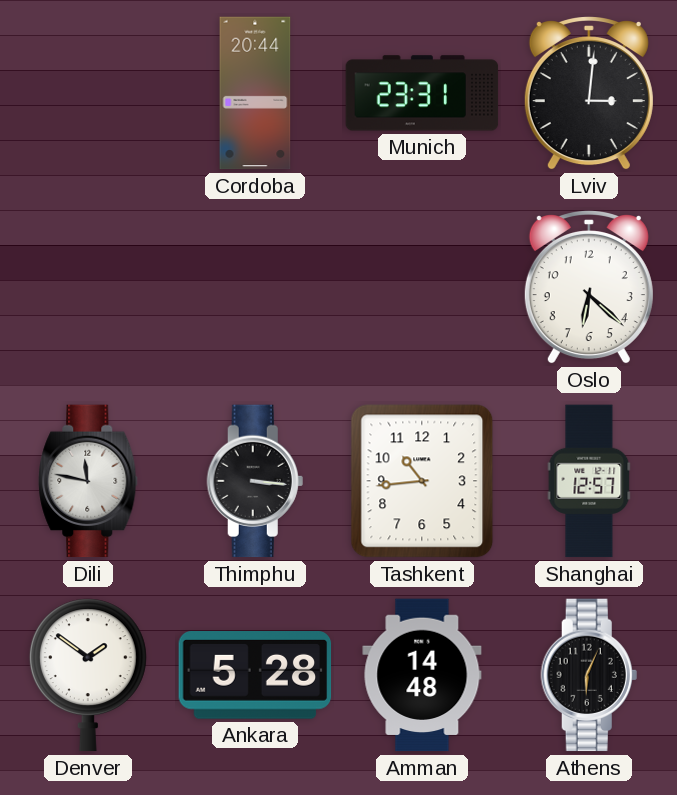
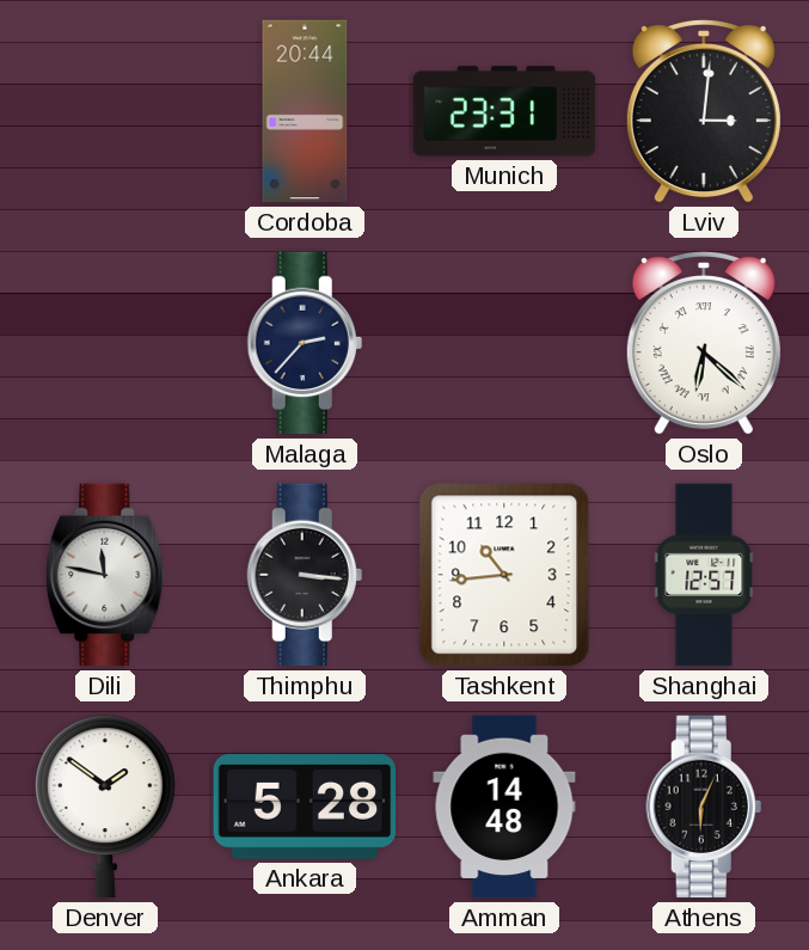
Malaga: none -> 2:37 (305, 343)
Oslo numerals: Arabic -> Roman (704, 344)
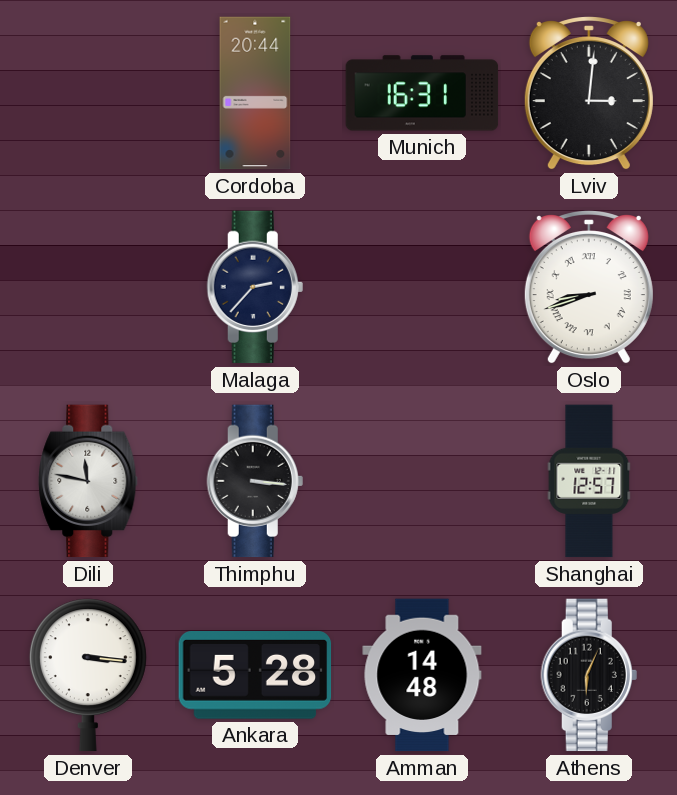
Munich: 23:31 -> 16:31 (422, 93)
Oslo: 6:22 -> 8:42 (589, 288)
Tashkent: 10:44 -> none (504, 575)
Denver: 1:51 -> 3:16 (88, 675)
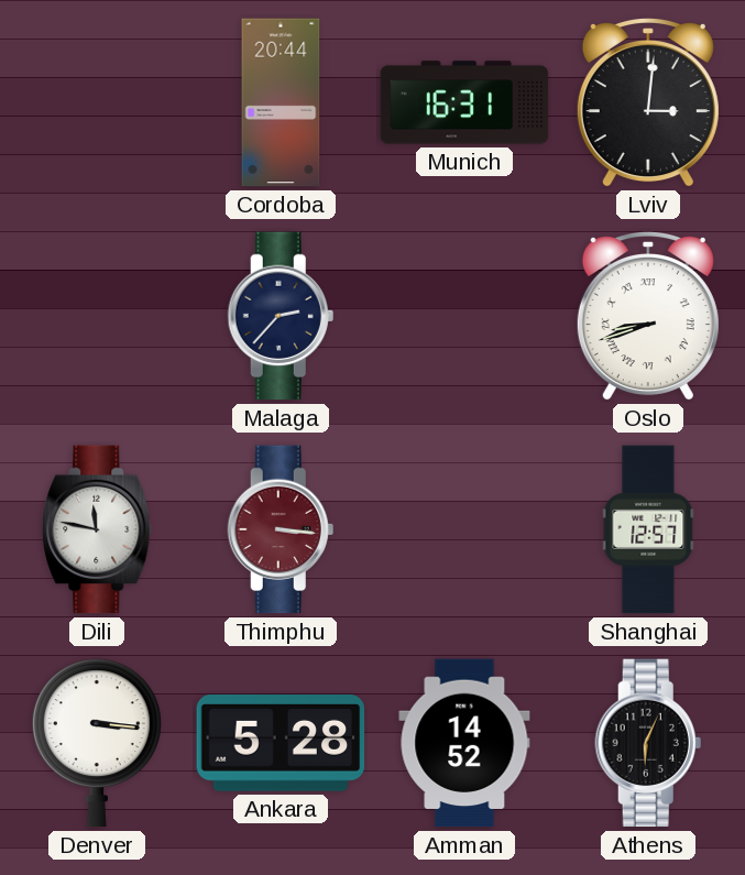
Thimphu dial: black -> burgundy (281, 529)
Amman: 14:48 -> 14:52 (464, 743)
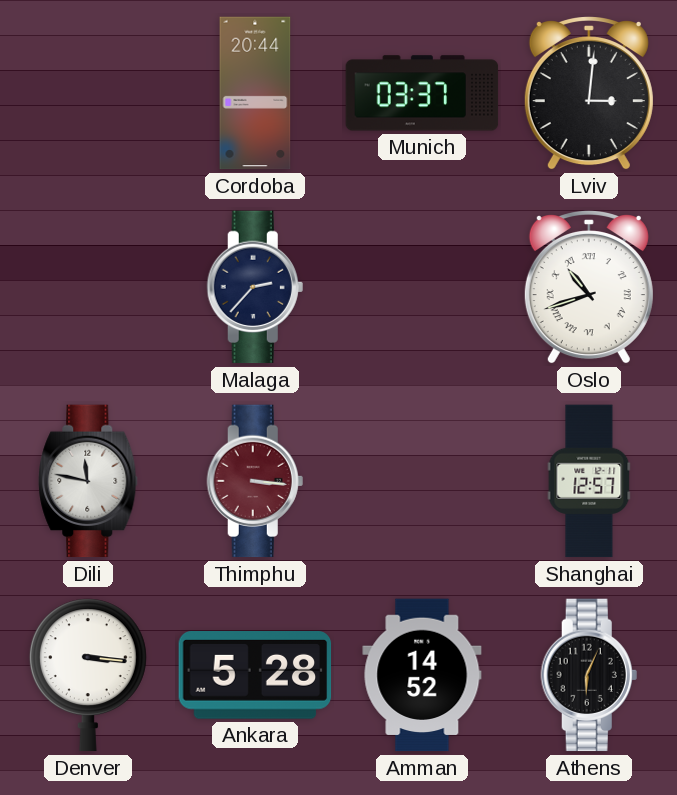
Munich: 16:31 -> 03:37 (422, 93)
Oslo: 8:42 -> 10:42 (589, 288)
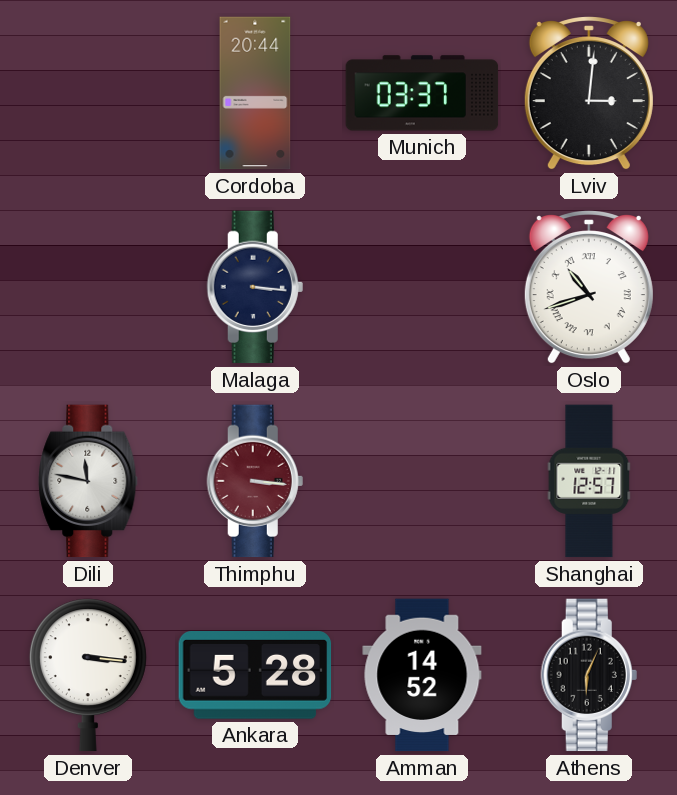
Malaga: 2:37 -> 3:16 (255, 287)
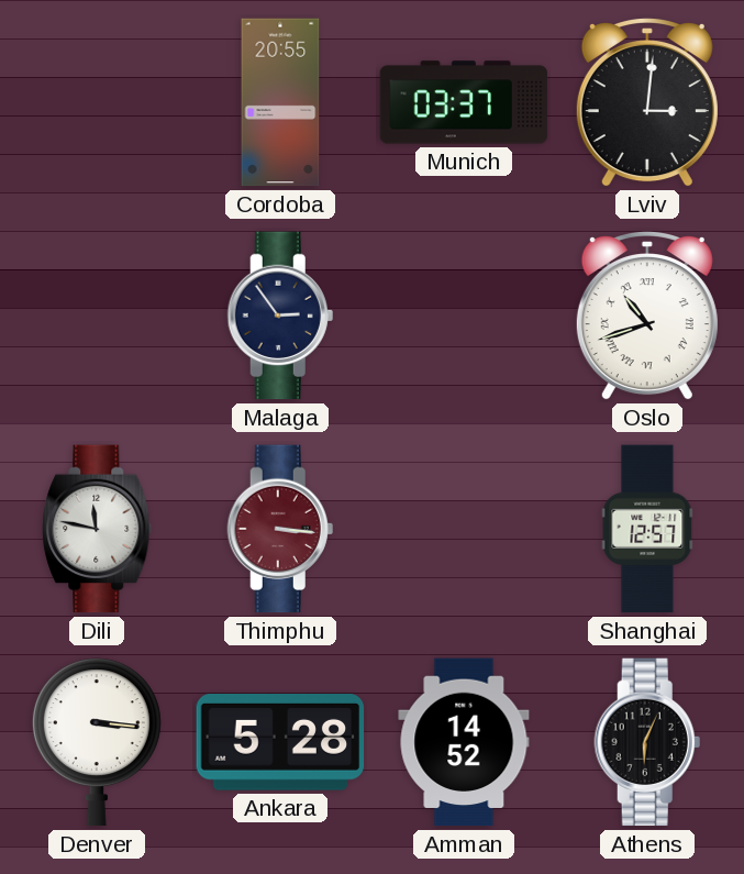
Cordoba: 20:44 -> 20:55 (280, 102)
Malaga: 3:16 -> 2:54 (280, 316)
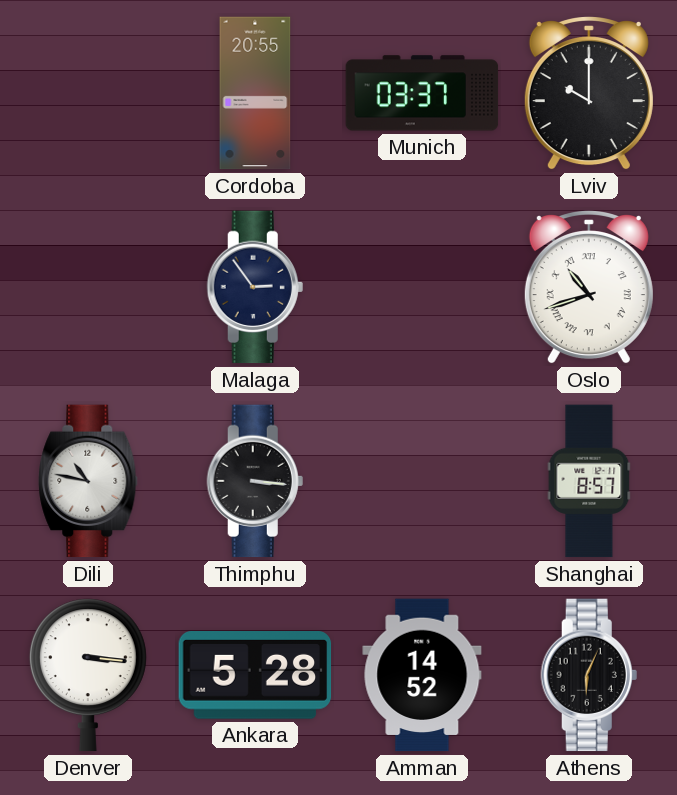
Lviv: 3:01 -> 10:00 (589, 94)
Dili: 11:47 -> 10:47 (88, 481)
Thimphu dial: burgundy -> black (255, 481)
Shanghai: 12:57 -> 8:57 (589, 481)
